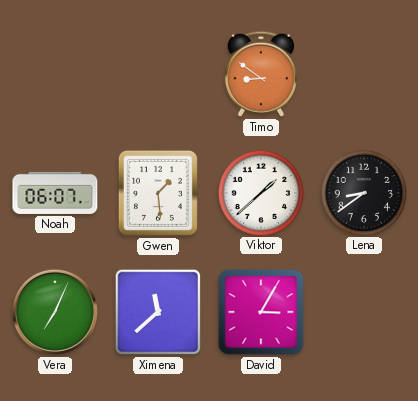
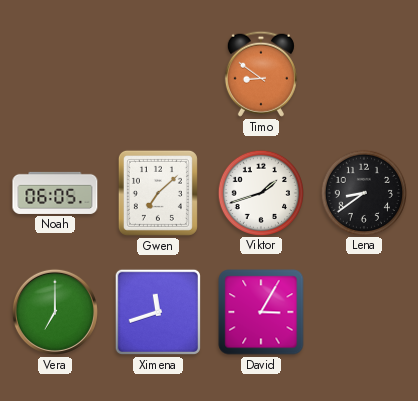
Noah: 06:07 -> 06:05 (55, 193)
Gwen: 1:29 -> 7:08 (158, 193)
Viktor: 1:38 -> 1:42 (260, 192)
Vera: 7:04 -> 7:00 (55, 312)
Ximena: 11:38 -> 11:42 (158, 312)
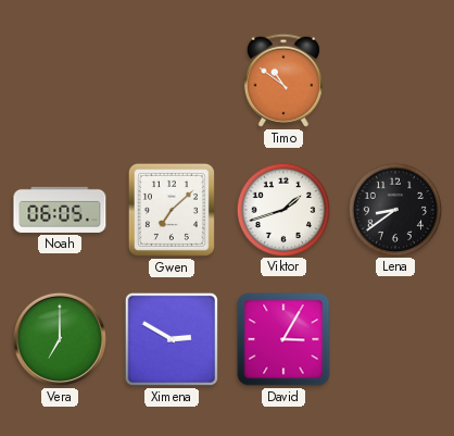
Timo: 8:51 -> 10:51 (283, 80)
Ximena: 11:42 -> 2:50 (172, 339)
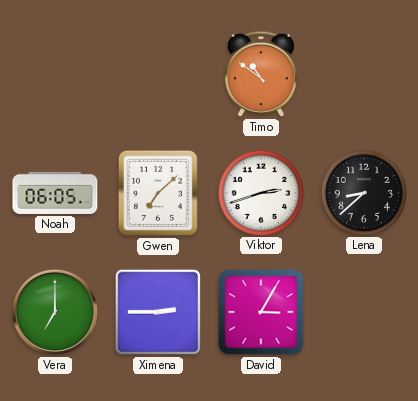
Viktor: 1:42 -> 2:42 (260, 192)
Lena: 8:39 -> 8:38 (363, 192)
Ximena: 2:50 -> 2:45 (158, 312)
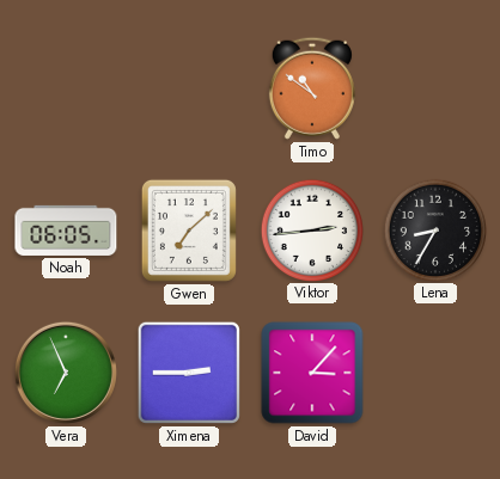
Viktor: 2:42 -> 2:44 (311, 229)
Lena: 8:38 -> 8:35 (434, 229)
Vera: 7:00 -> 6:56 (66, 373)
David: 3:05 -> 3:07 (312, 373)
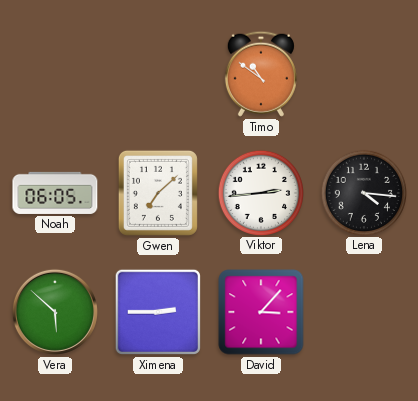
Lena: 8:35 -> 4:16 (363, 192)
Vera: 6:56 -> 5:52 (55, 312)
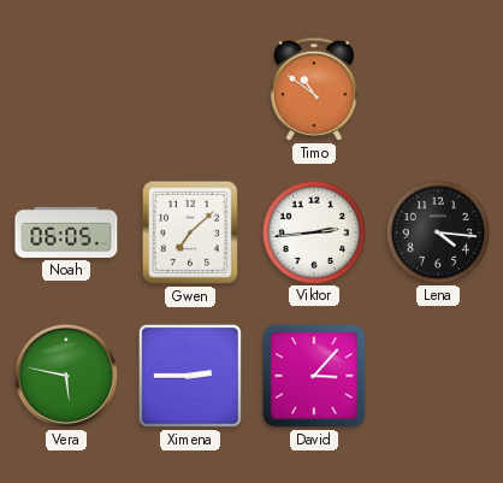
Vera: 5:52 -> 5:47 (66, 376)
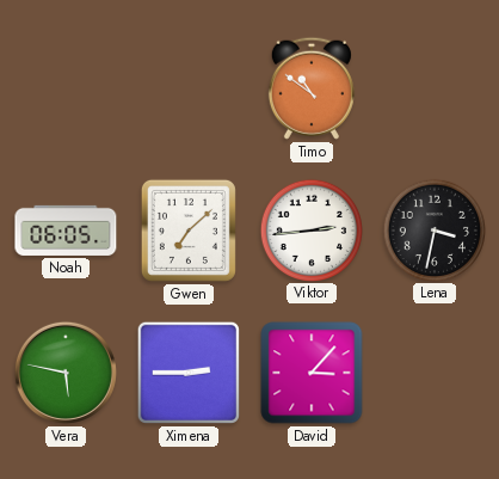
Lena: 4:16 -> 3:32 (433, 229)
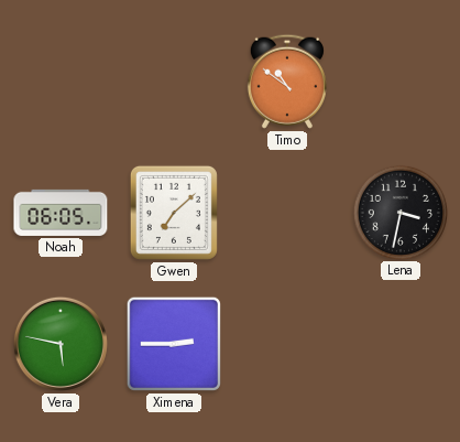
Viktor: 2:44 -> none (310, 229)
David: 3:07 -> none (312, 373)
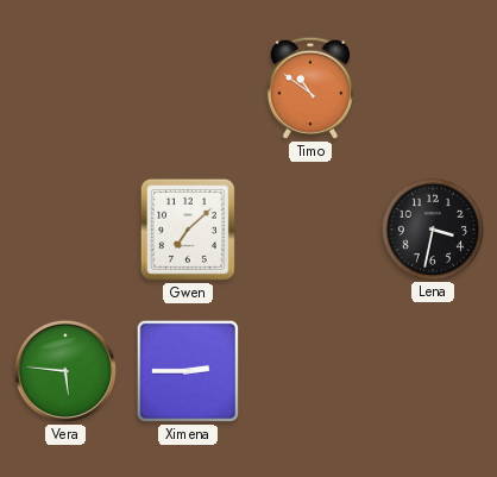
Noah: 06:05 -> none (61, 213)
Vera: 5:47 -> 5:46 (65, 371)
